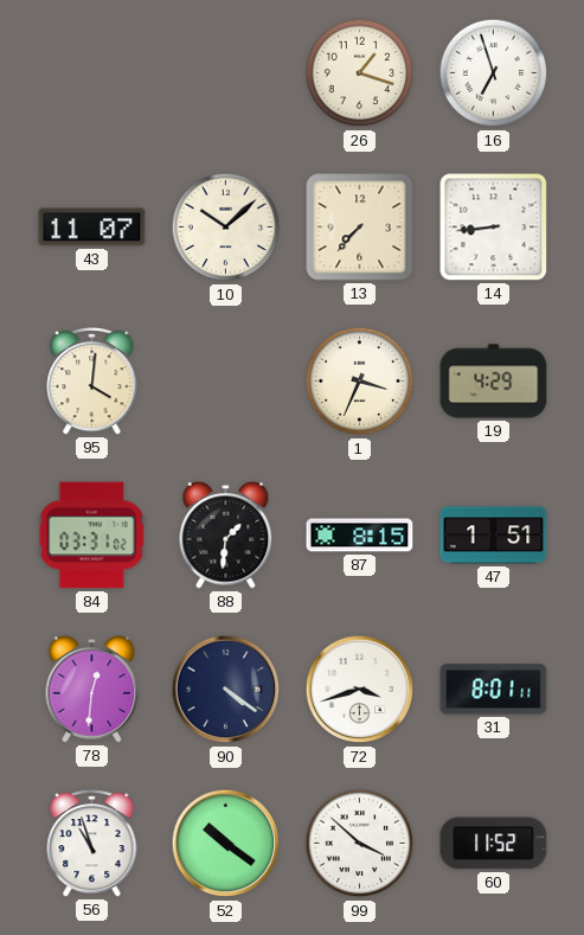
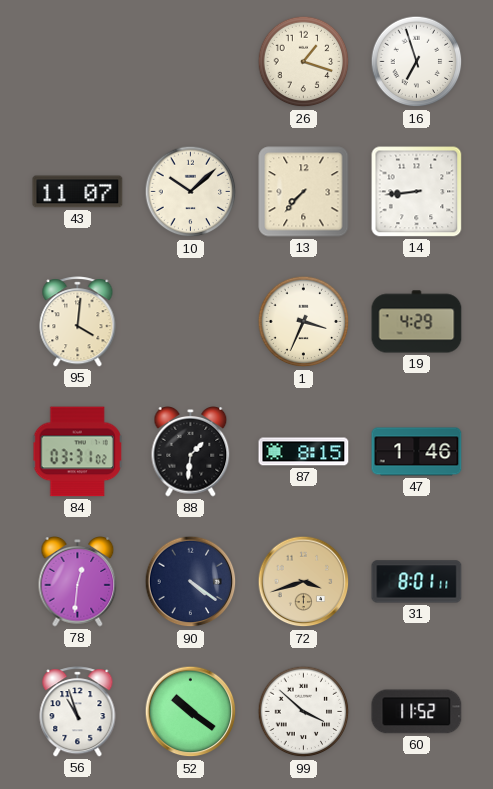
47: 1:51 -> 1:46 (417, 452)
72 dial: white -> champagne (304, 582)
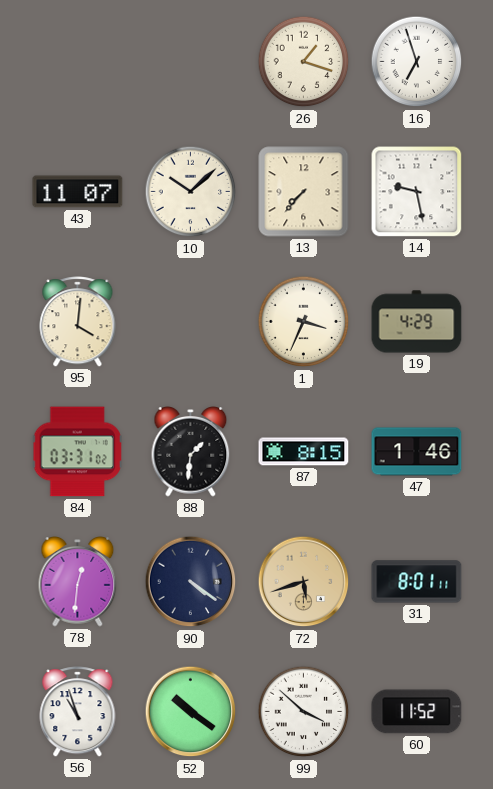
14: 8:44 -> 9:28 (417, 192)
72: 3:42 -> 5:42 (304, 582)
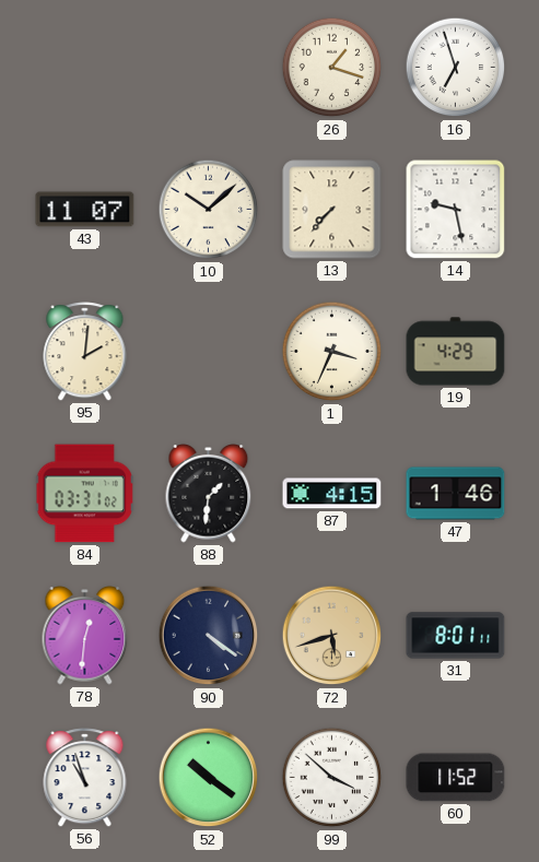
95: 4:01 -> 2:01 (85, 352)
87: 8:15 -> 4:15 (332, 494)
